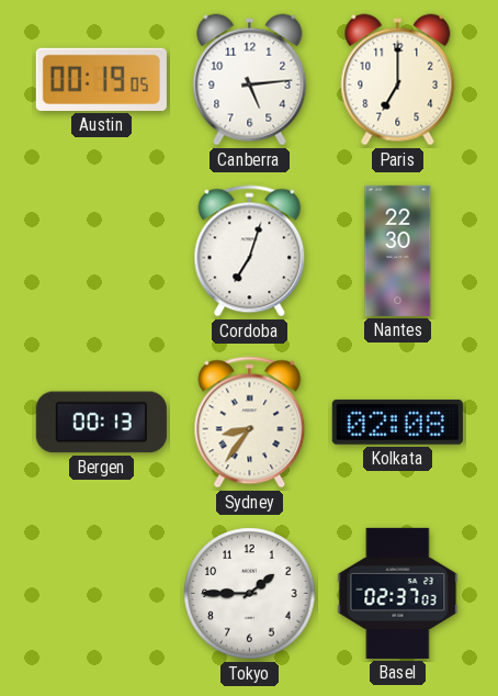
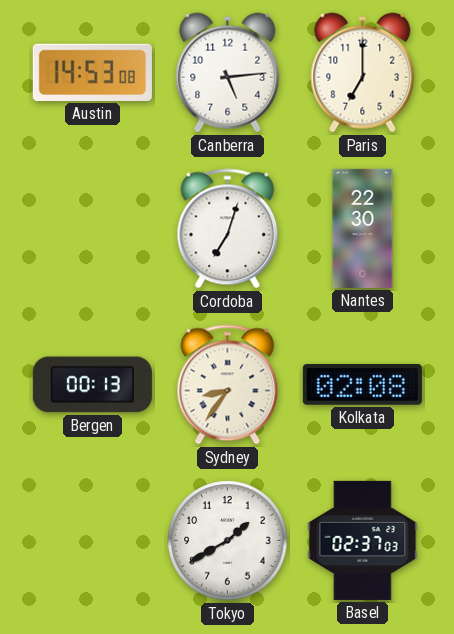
Austin: 00:19 -> 14:53 (92, 72)
Tokyo: 1:45 -> 1:40 (228, 541)
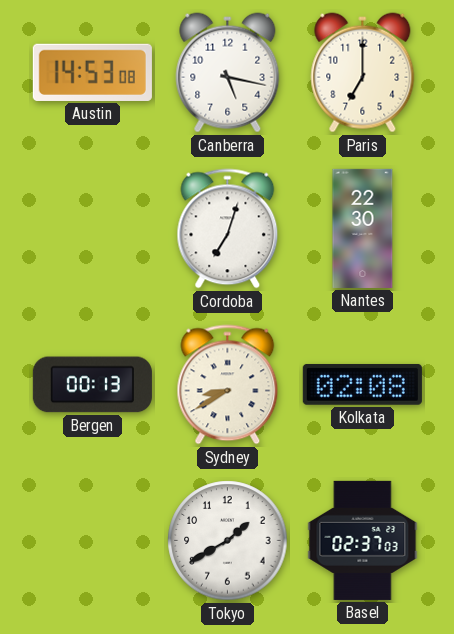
Canberra: 5:14 -> 5:17 (228, 73)
Sydney: 8:36 -> 8:40 (228, 385)
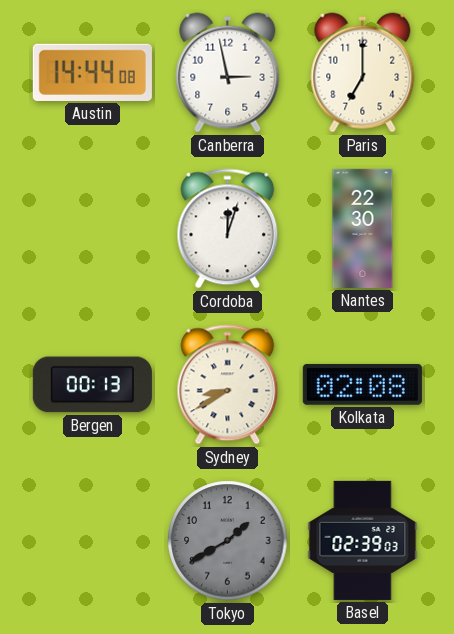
Austin: 14:53 -> 14:44 (92, 72)
Canberra: 5:17 -> 2:58 (228, 73)
Cordoba: 7:03 -> 12:03 (228, 229)
Tokyo dial: white -> grey (228, 541)
Basel: 02:37 -> 02:39 (363, 540)
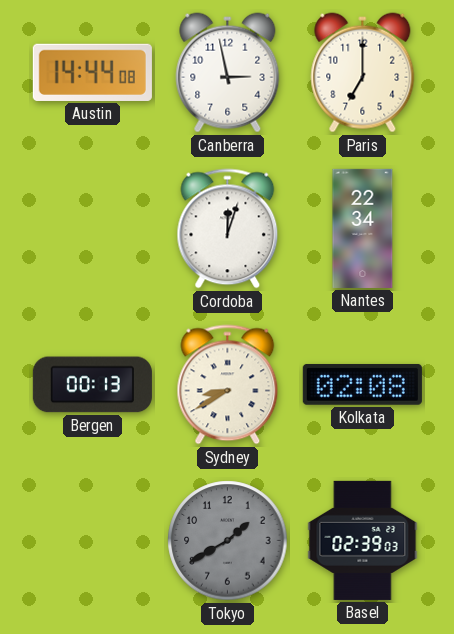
Nantes: 22:30 -> 22:34 (363, 228)
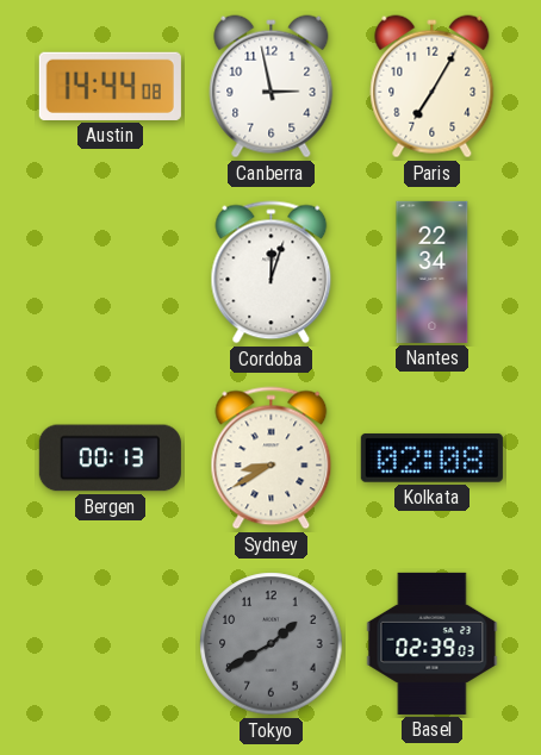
Paris: 7:00 -> 7:05 (433, 87)
